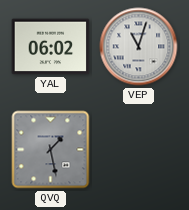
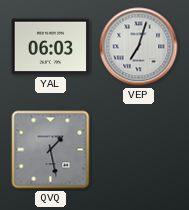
YAL: 06:02 -> 06:03 (51, 47)
VEP: 11:03 -> 7:03 (139, 47)
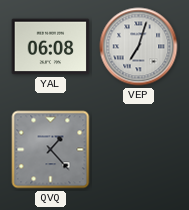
YAL: 06:03 -> 06:08 (51, 47)
QVQ: 1:28 -> 1:23 (51, 150)
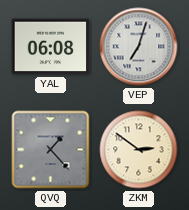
ZKM: none -> 2:51 (139, 150)
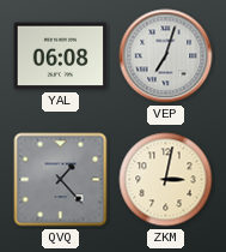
ZKM: 2:51 -> 3:02 (166, 180)
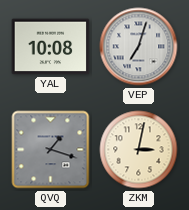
YAL: 06:08 -> 10:08 (51, 47)
QVQ: 1:23 -> 1:18 (51, 150)
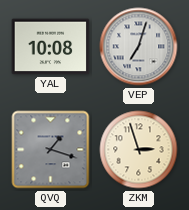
ZKM: 3:02 -> 2:57 (139, 150)
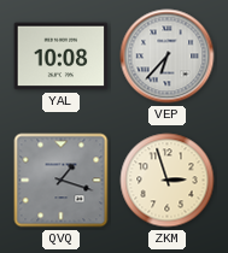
VEP: 7:03 -> 6:37 (168, 57)
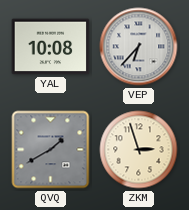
QVQ: 1:18 -> 1:40 (51, 150)
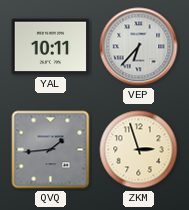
YAL: 10:08 -> 10:11 (51, 47)
QVQ: 1:40 -> 1:44 (51, 150)
